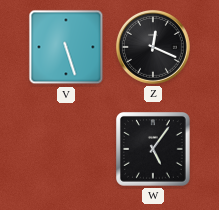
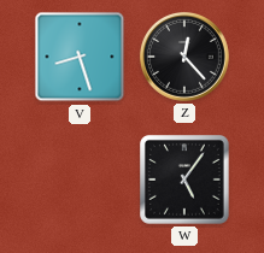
V: 5:27 -> 8:27 (80, 57)
Z: 12:19 -> 12:23 (184, 57)
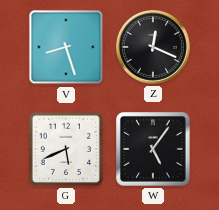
Z: 12:23 -> 12:19 (153, 47)
G: none -> 5:41 (66, 149)
